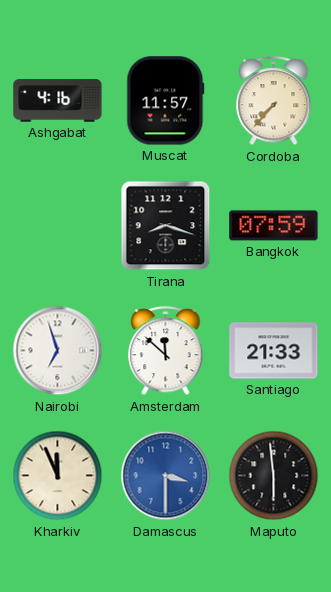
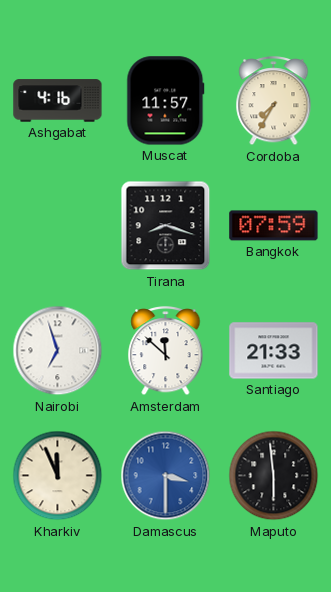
Cordoba: 7:37 -> 7:35 (274, 102)
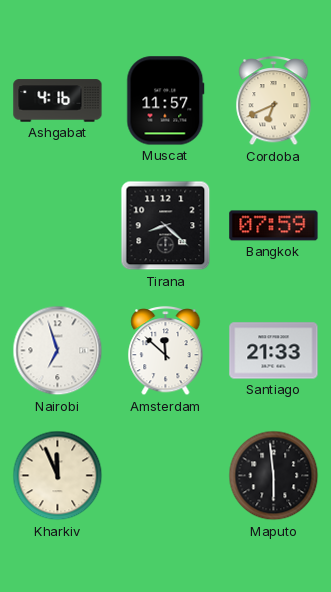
Cordoba: 7:35 -> 6:41 (274, 102)
Tirana: 8:18 -> 8:22 (166, 226)
Damascus: 3:30 -> none (166, 476)
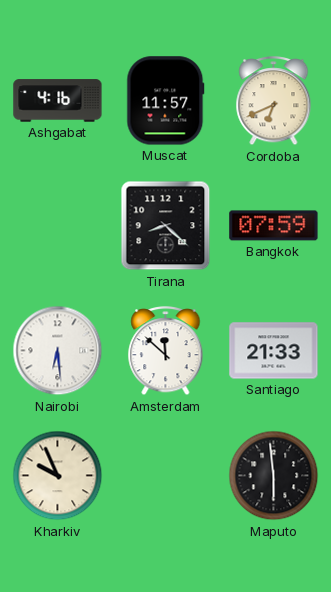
Nairobi: 6:57 -> 6:29 (58, 351)
Kharkiv: 11:56 -> 9:56 (58, 476)
